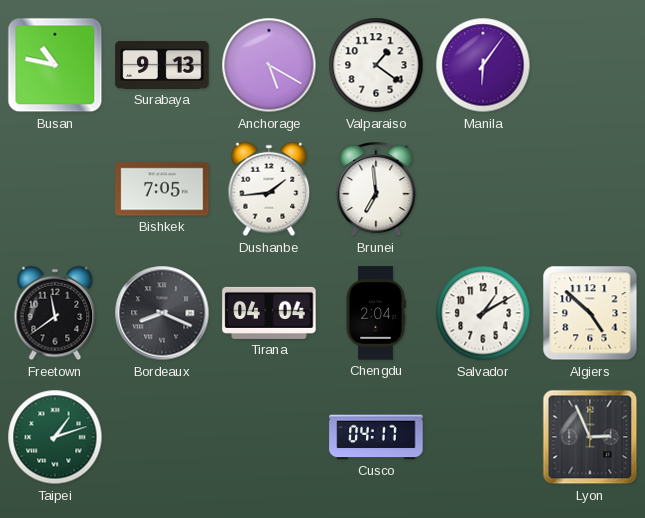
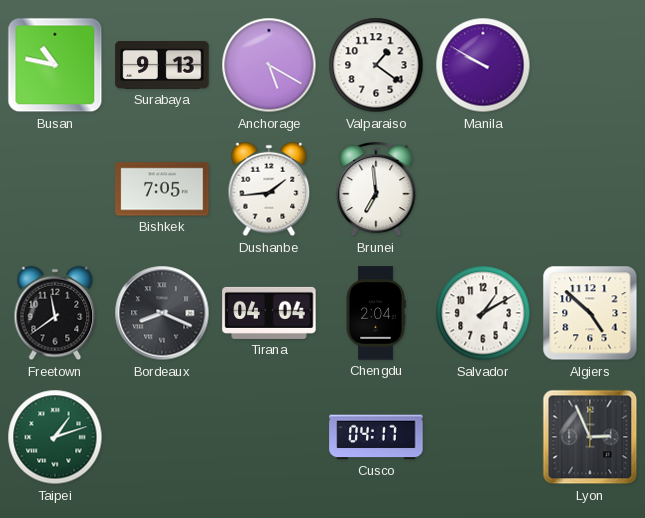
Manila: 6:06 -> 9:50 (483, 65)
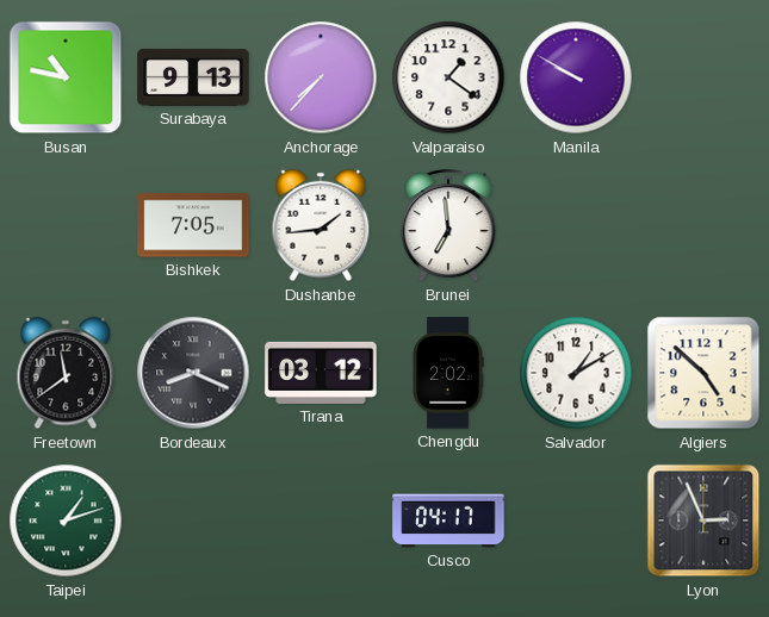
Anchorage: 5:20 -> 7:37 (321, 77)
Tirana: 04:04 -> 03:12 (321, 373)
Chengdu: 2:04 -> 2:02 (448, 373)
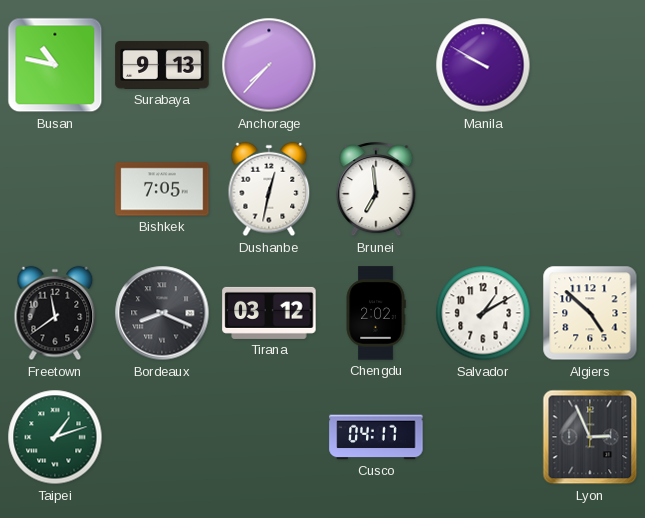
Valparaiso: 1:21 -> none (448, 77)
Dushanbe: 1:44 -> 12:32 (269, 189)
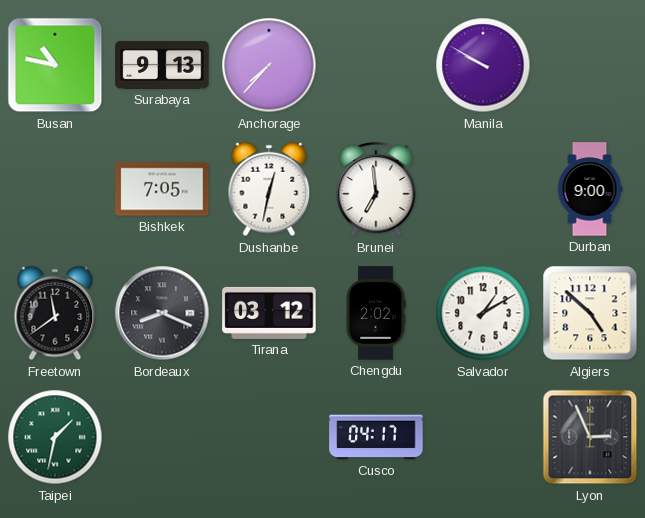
Durban: none -> 9:00 (590, 189)
Taipei: 1:12 -> 1:32 (55, 437)
